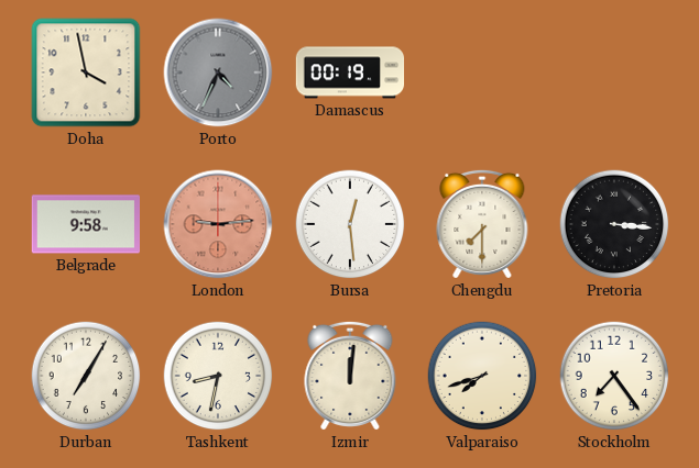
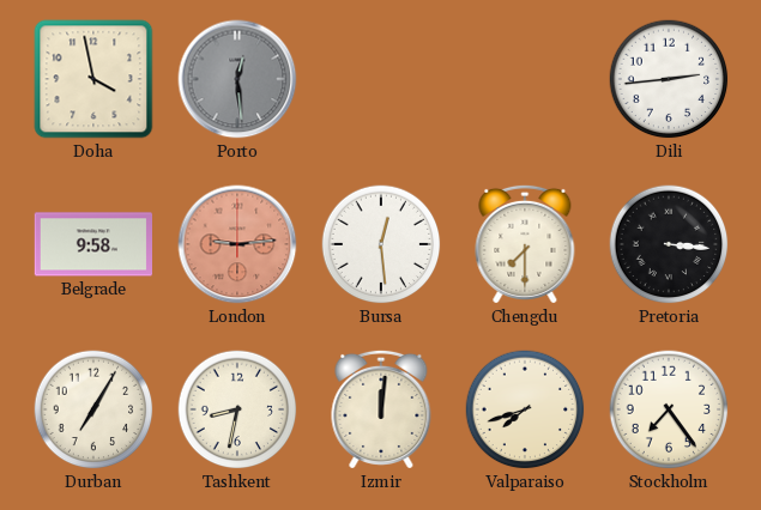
Porto: 4:34 -> 12:29 (237, 79)
Damascus: 00:19 -> none (350, 73)
Dili: none -> 2:44 (669, 79)
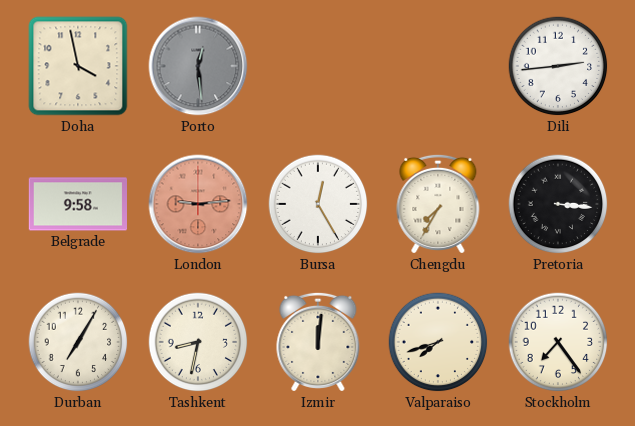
Bursa: 12:29 -> 12:25 (318, 204)
Chengdu: 7:30 -> 7:35 (438, 204)
